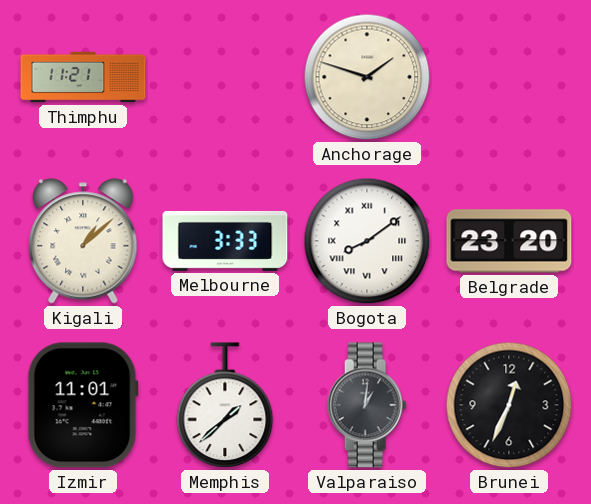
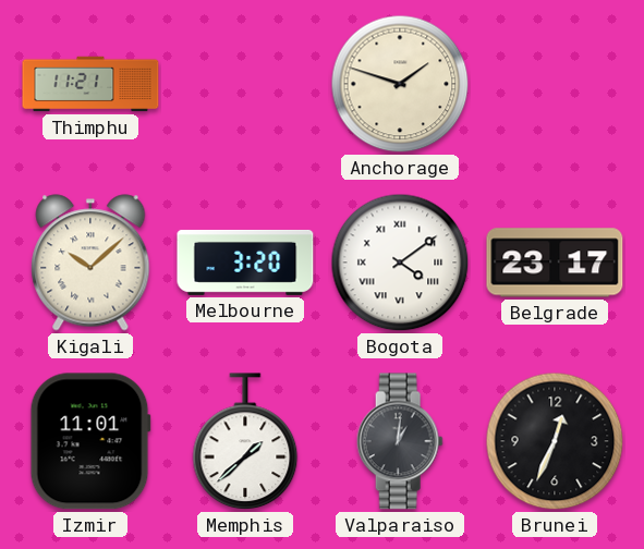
Kigali: 1:08 -> 10:08 (90, 263)
Melbourne: 3:33 -> 3:20 (245, 263)
Bogota: 8:09 -> 4:09 (400, 263)
Belgrade: 23:20 -> 23:17 (555, 263)
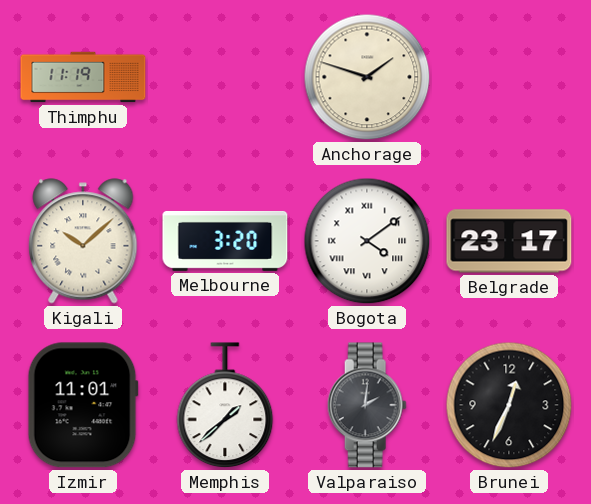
Thimphu: 11:21 -> 11:19 (83, 77)
Valparaiso: 1:01 -> 2:01 (367, 405)
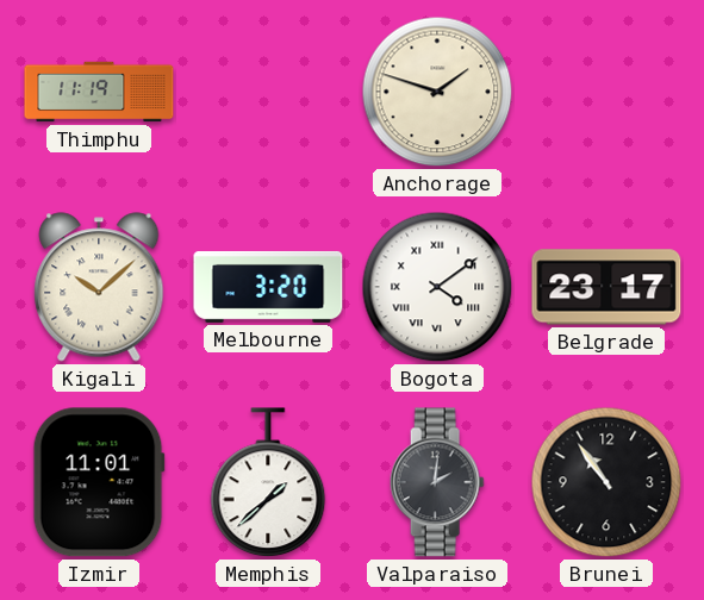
Brunei: 12:34 -> 10:54 (606, 482)
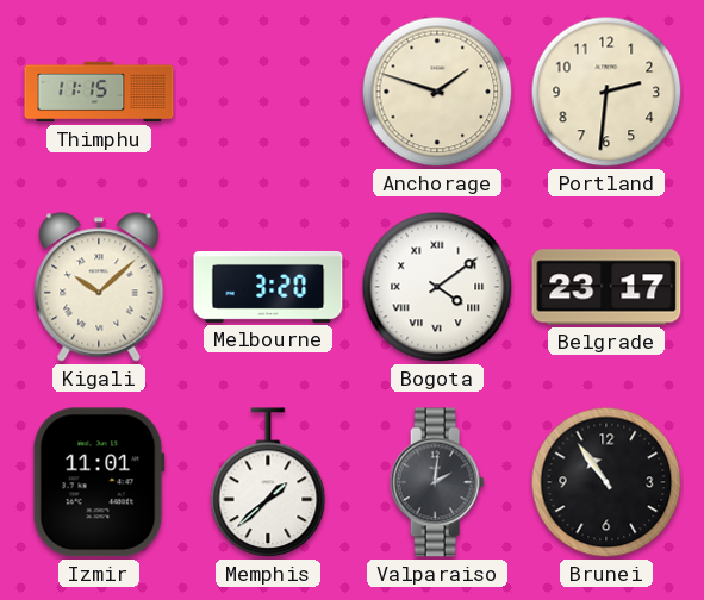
Thimphu: 11:19 -> 11:15 (99, 92)
Portland: none -> 2:31 (606, 92)
